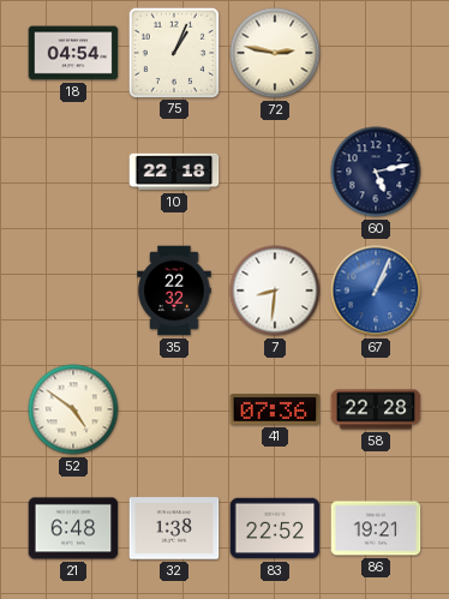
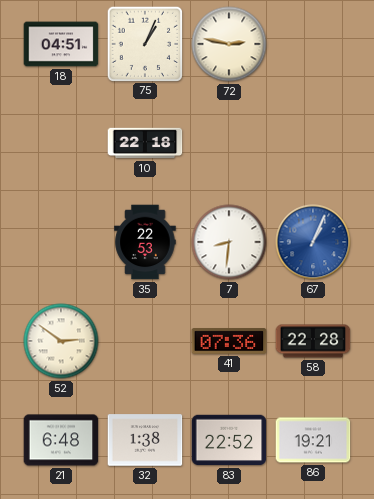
18: 04:54 -> 04:51 (61, 44)
60: 5:13 -> none (376, 172)
35: 22:32 -> 22:53 (145, 242)
52: 4:51 -> 2:51 (61, 341)
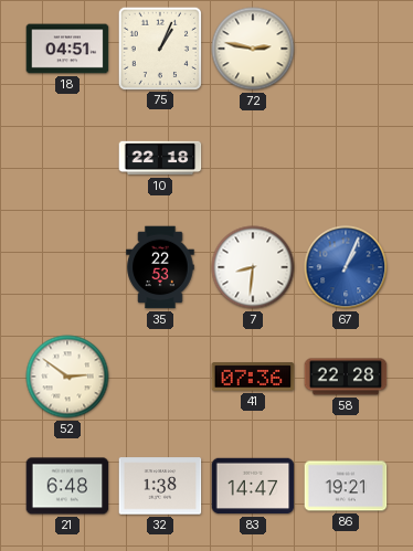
83: 22:52 -> 14:47 (253, 486)
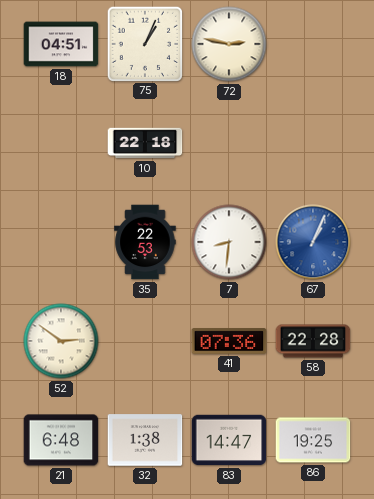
86: 19:21 -> 19:25 (313, 440)
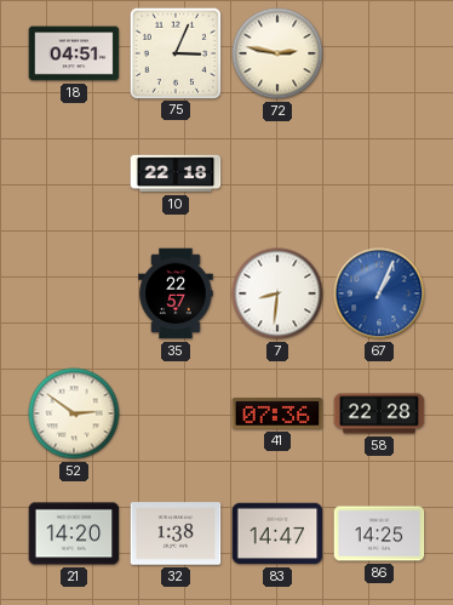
75: 1:04 -> 3:04 (174, 52)
35: 22:53 -> 22:57 (176, 293)
21: 6:48 -> 14:20 (74, 533)
86: 19:25 -> 14:25 (379, 533)
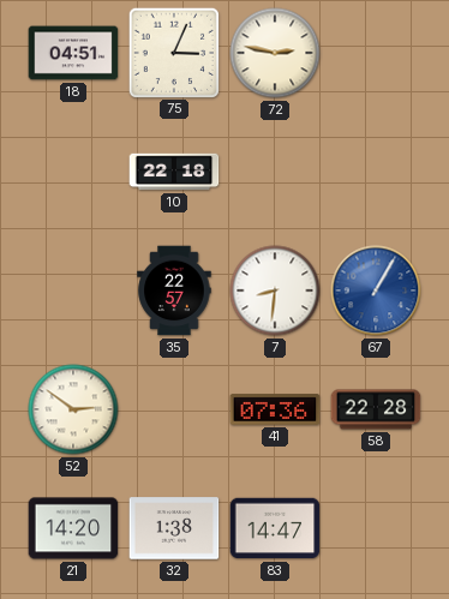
67: 1:04 -> 1:05 (376, 290)
86: 14:25 -> none (379, 533)
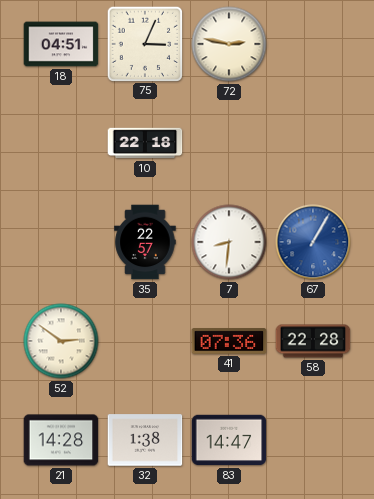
21: 14:20 -> 14:28 (61, 440)
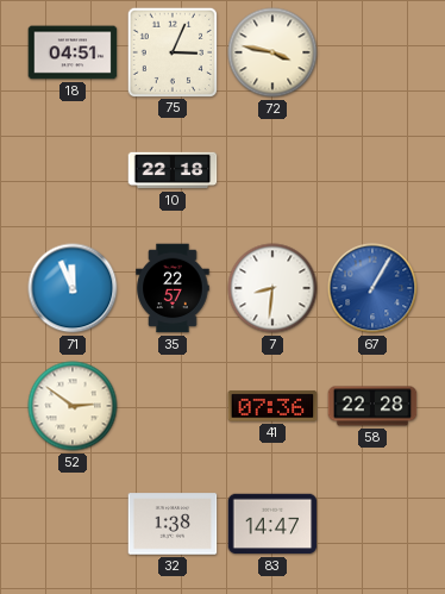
72: 2:47 -> 3:47 (272, 52)
71: none -> 11:56 (73, 288)
21: 14:28 -> none (61, 440)
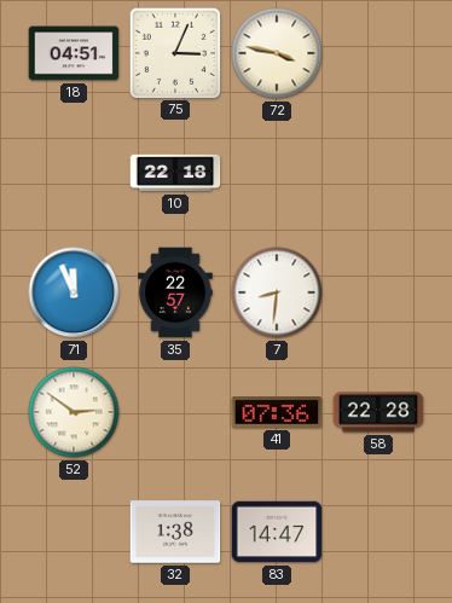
67: 1:05 -> none (372, 288)
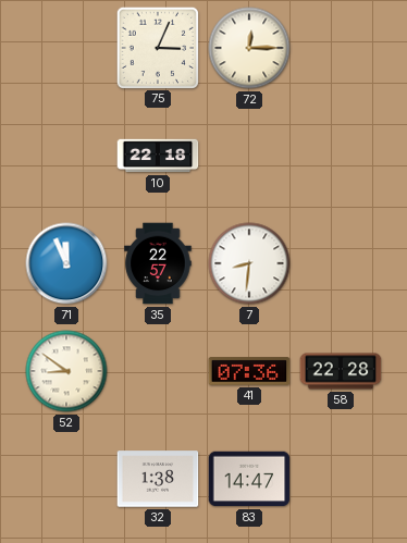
18: 04:51 -> none (74, 53)
72: 3:47 -> 12:15 (249, 48)
52: 2:51 -> 8:51 (66, 371)
